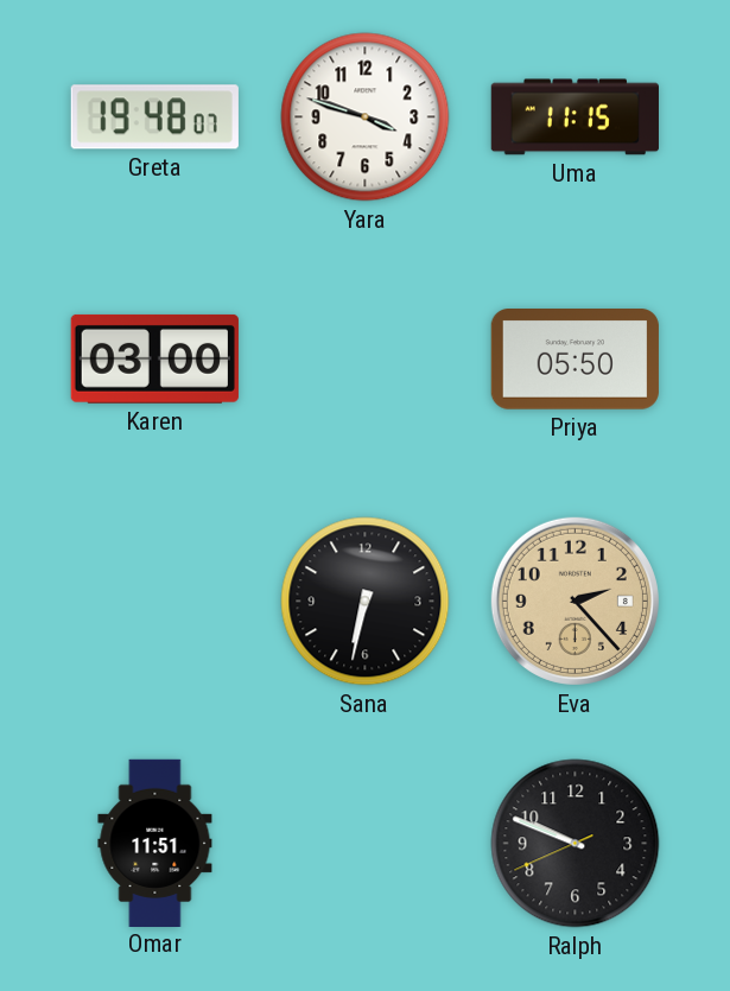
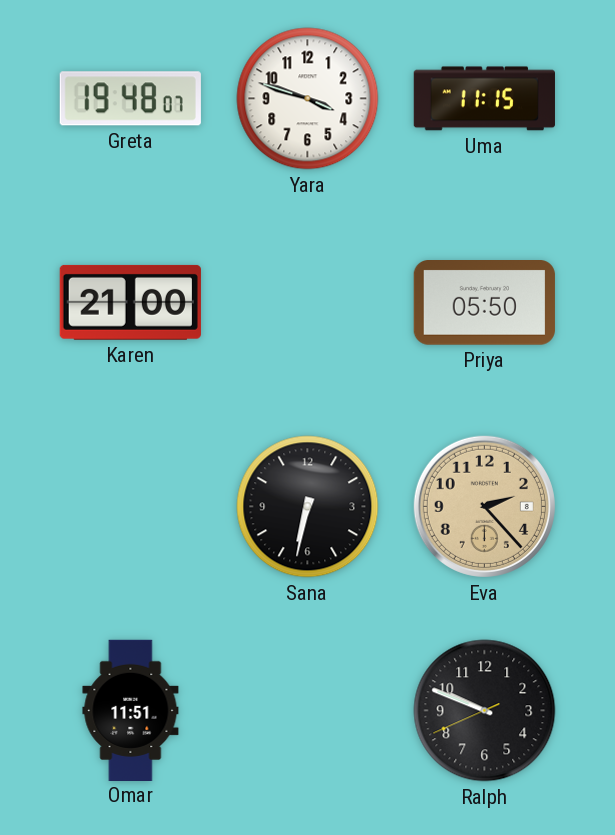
Karen: 03:00 -> 21:00 (130, 302)
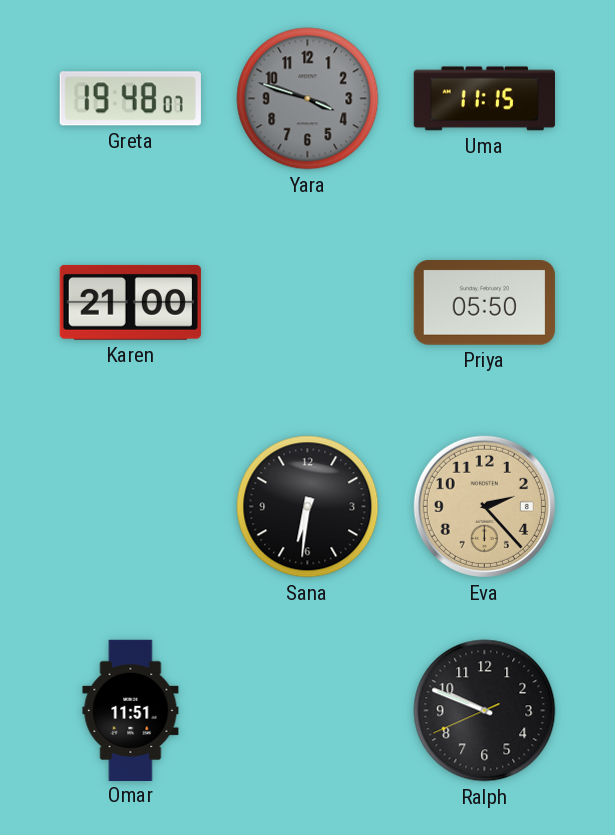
Yara dial: white -> grey (308, 99)
Sana: 6:32 -> 6:31 (308, 507)
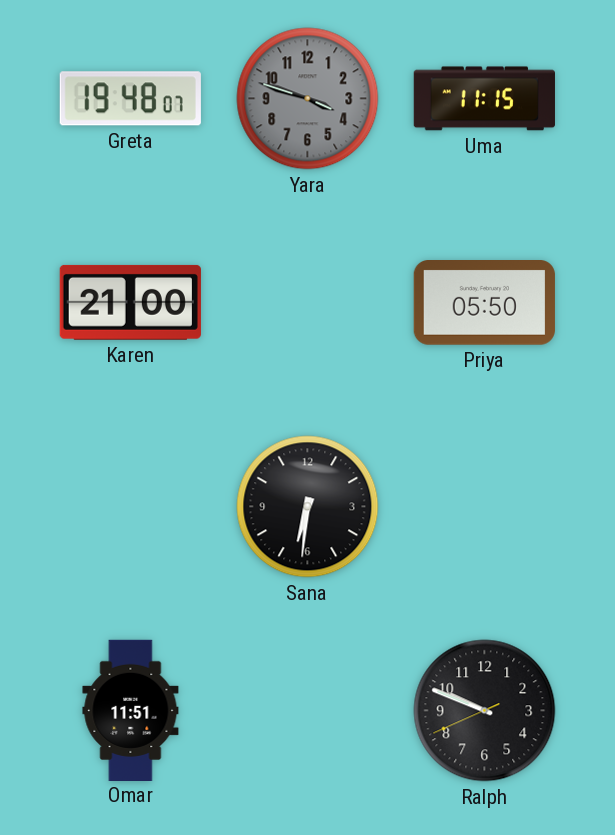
Eva: 2:23 -> none (484, 506)
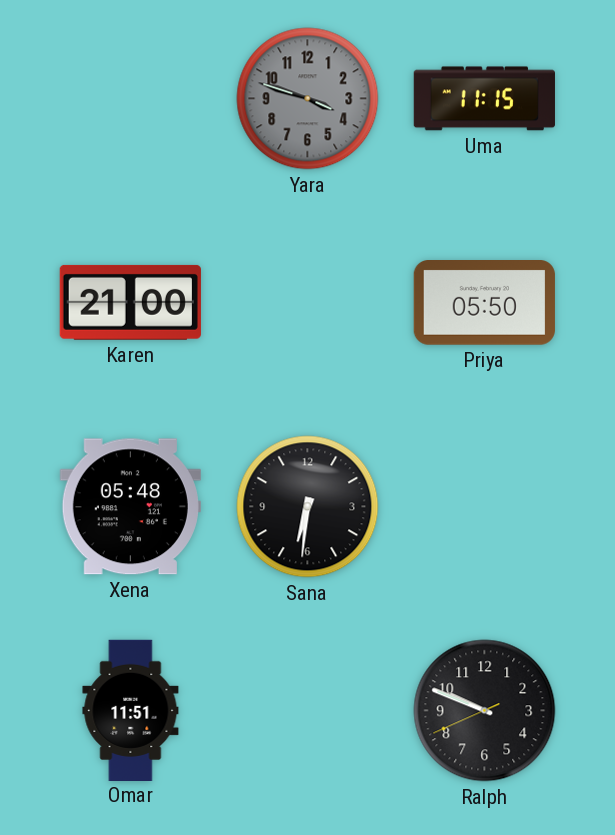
Greta: 19:48 -> none (130, 99)
Xena: none -> 05:48 (130, 507)
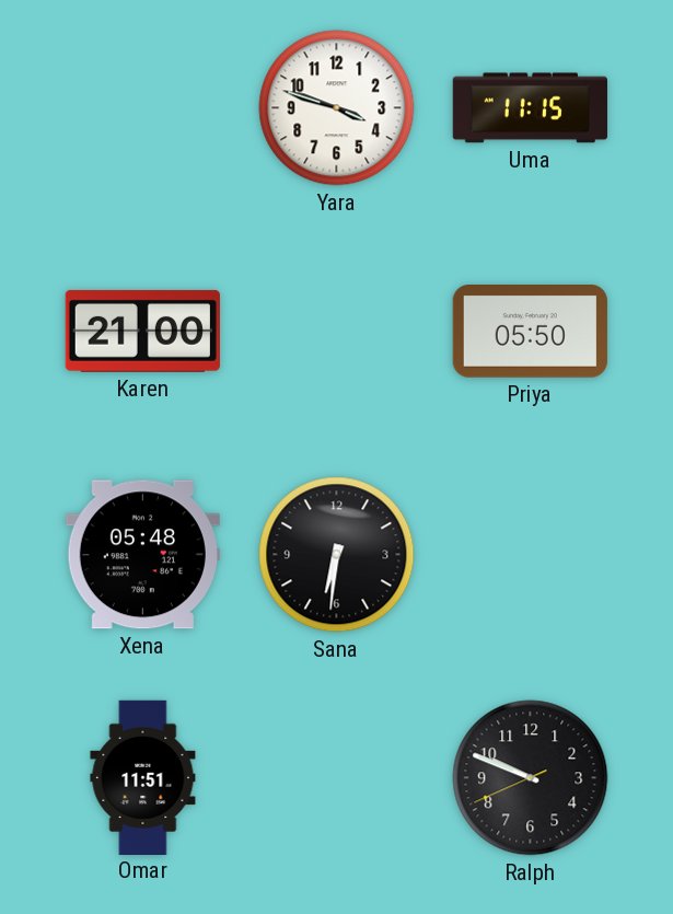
Yara dial: grey -> white (337, 108)
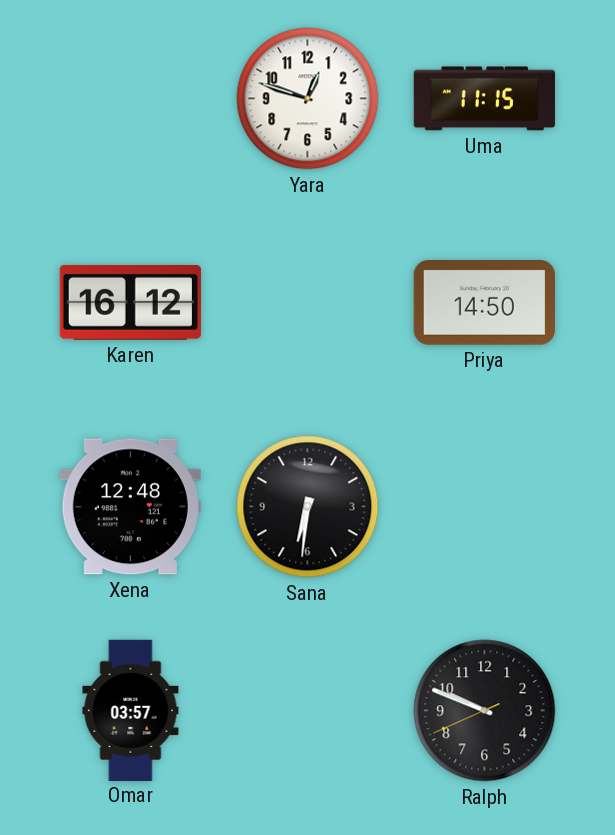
Yara: 3:48 -> 12:48 (308, 99)
Karen: 21:00 -> 16:12 (130, 302)
Priya: 05:50 -> 14:50 (484, 303)
Xena: 05:48 -> 12:48 (130, 507)
Omar: 11:51 -> 03:57 (131, 710)
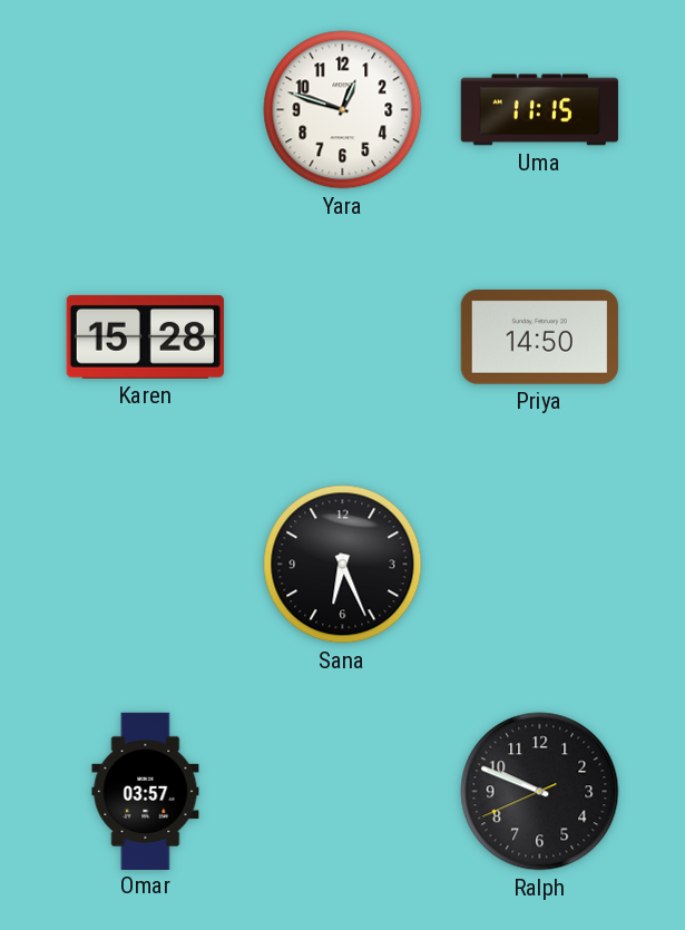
Karen: 16:12 -> 15:28 (145, 336)
Xena: 12:48 -> none (130, 507)
Sana: 6:31 -> 6:26 (343, 565)
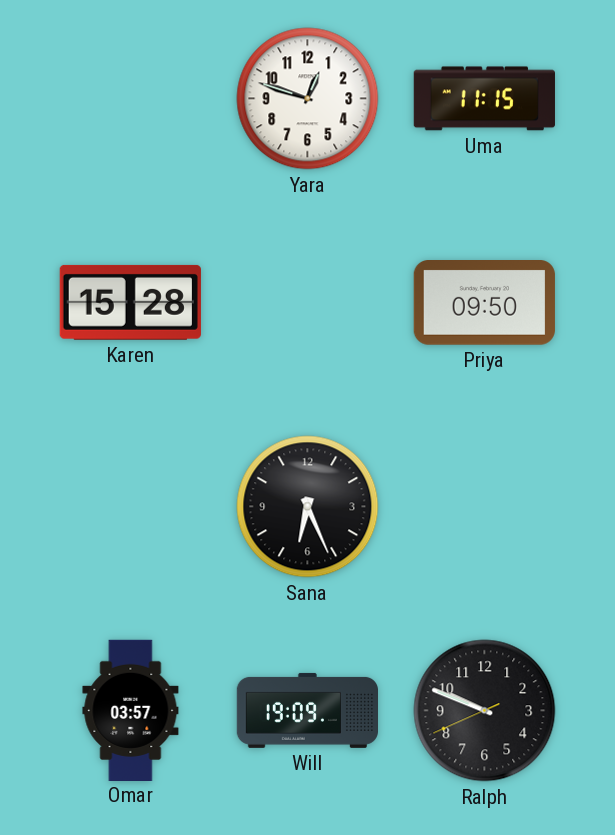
Priya: 14:50 -> 09:50 (484, 303)
Will: none -> 19:09 (307, 710)
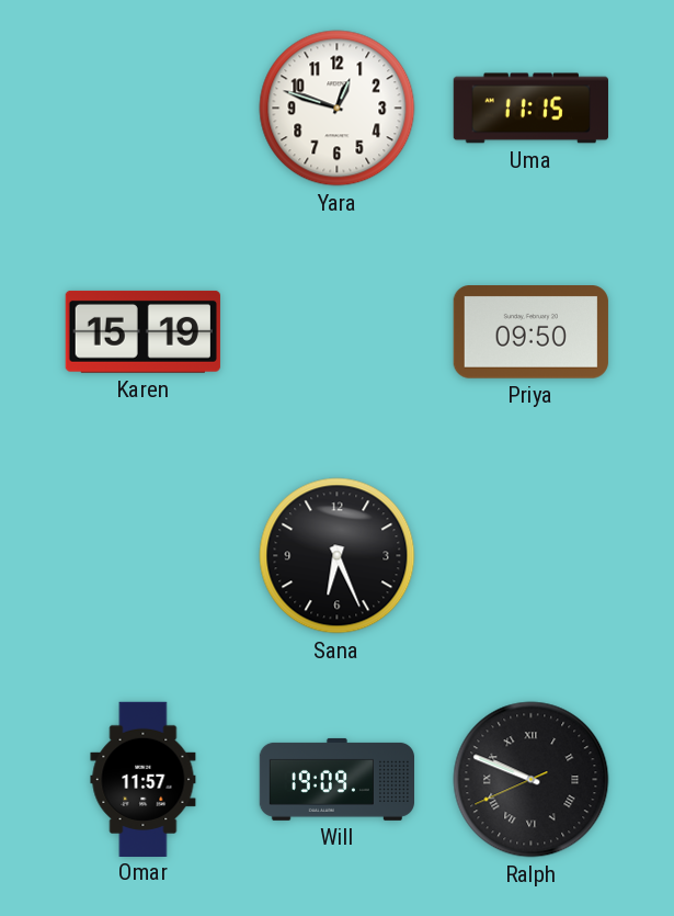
Karen: 15:28 -> 15:19 (142, 331)
Omar: 03:57 -> 11:57 (144, 779)
Ralph numerals: Arabic -> Roman (532, 780)
